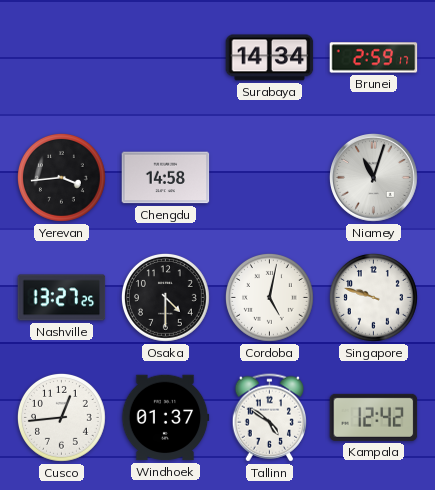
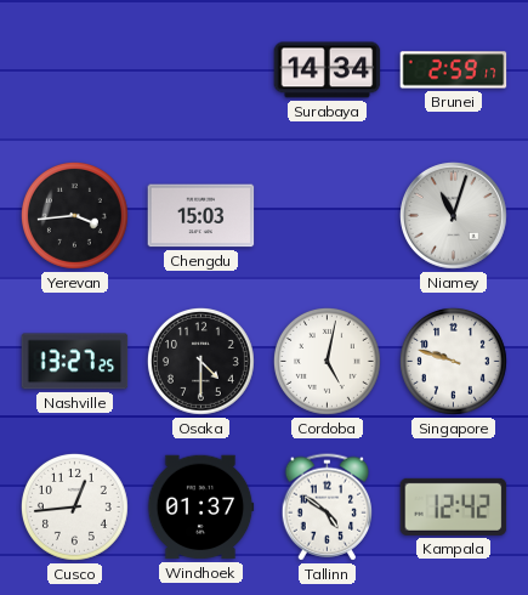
Chengdu: 14:58 -> 15:03 (201, 216)
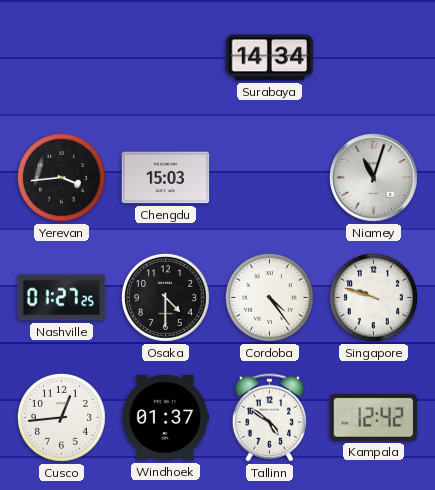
Brunei: 2:59 -> none (454, 70)
Nashville: 13:27 -> 01:27 (62, 298)
Cordoba: 5:02 -> 4:24 (270, 297)
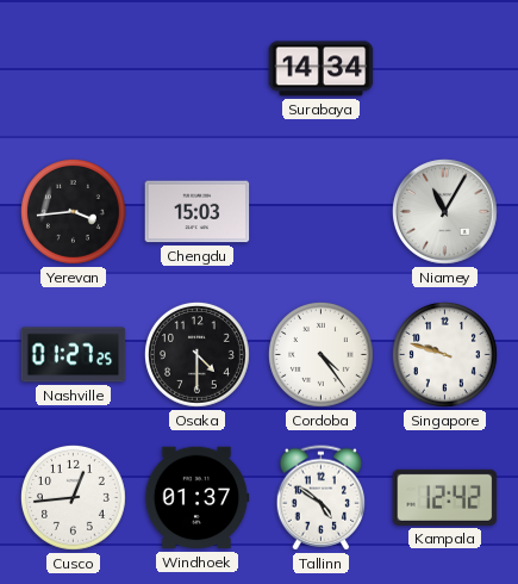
Niamey: 11:03 -> 11:05 (445, 212)
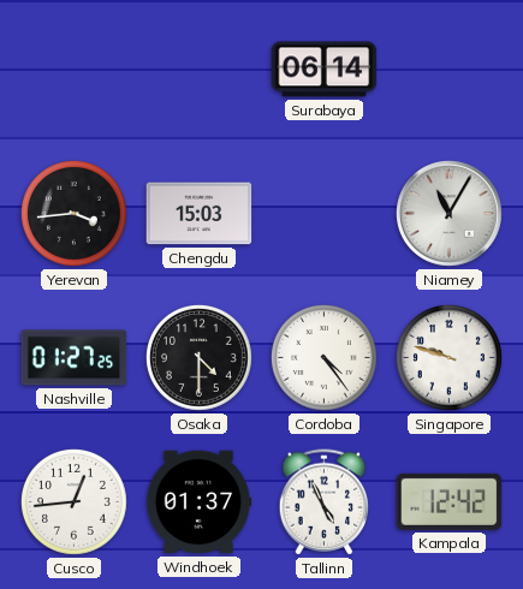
Surabaya: 14:34 -> 06:14 (325, 70)
Tallinn: 4:51 -> 4:56 (323, 502)
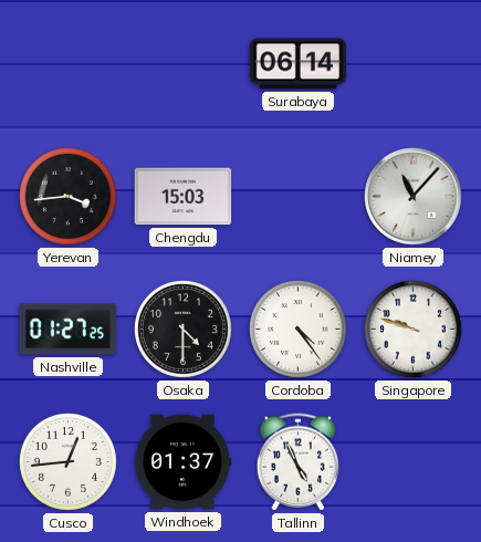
Niamey: 11:05 -> 11:07 (414, 197)
Kampala: 12:42 -> none (450, 501)
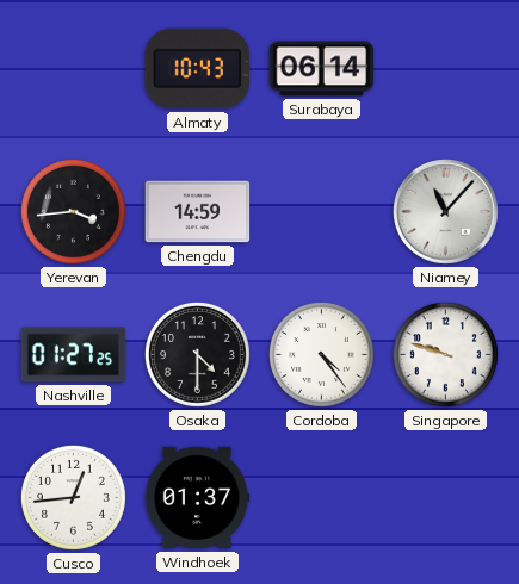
Almaty: none -> 10:43 (198, 69)
Chengdu: 15:03 -> 14:59 (198, 212)
Tallinn: 4:56 -> none (297, 462)
